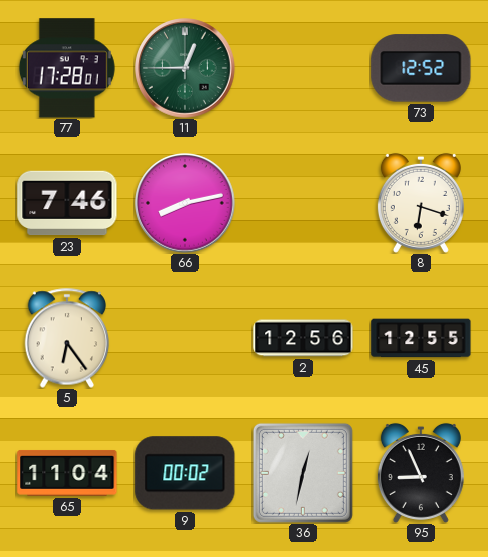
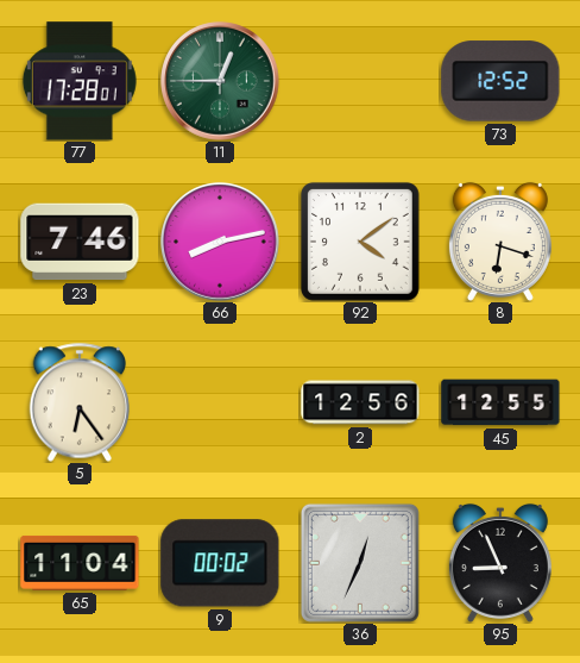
92: none -> 4:09 (360, 242)
36: 12:32 -> 12:34 (360, 563)
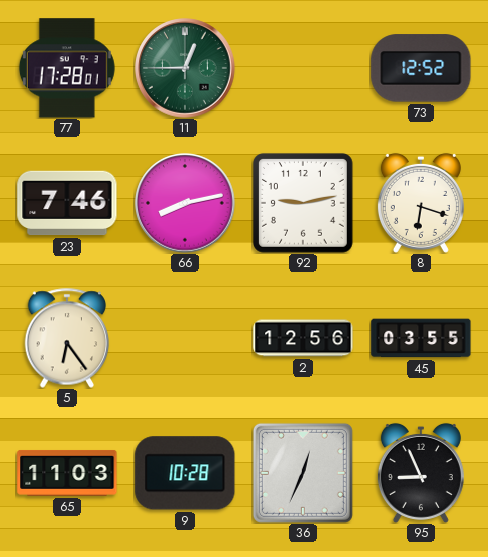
92: 4:09 -> 9:13 (303, 203)
45: 12:55 -> 03:55 (421, 338)
65: 11:04 -> 11:03 (67, 473)
9: 00:02 -> 10:28 (185, 473)
